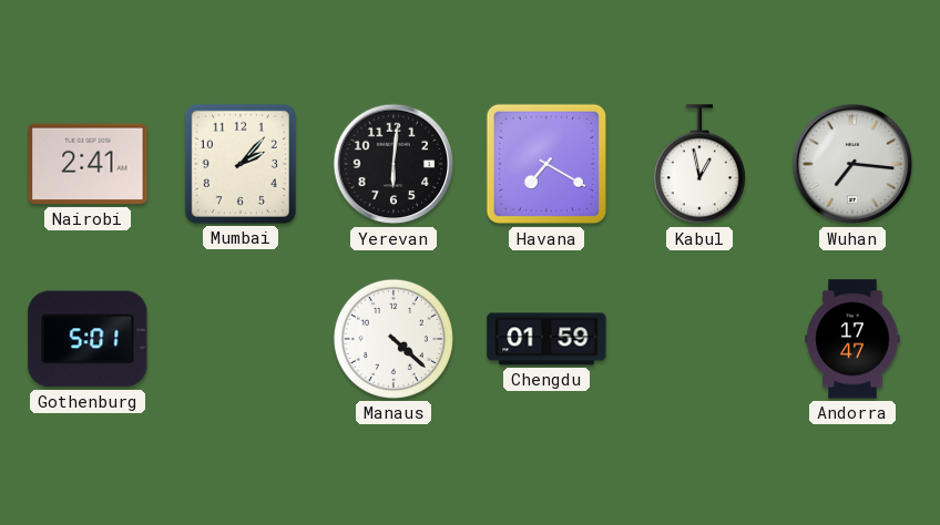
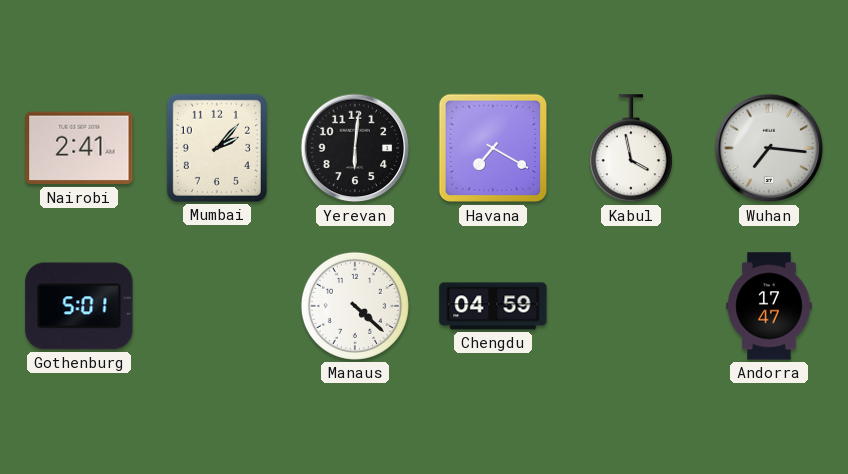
Kabul: 12:58 -> 3:58 (631, 149)
Chengdu: 01:59 -> 04:59 (493, 306)
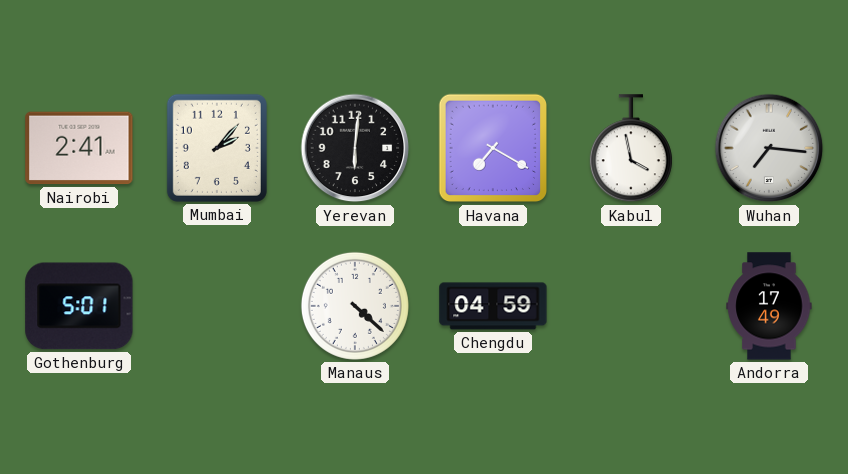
Andorra: 17:47 -> 17:49 (769, 306)
